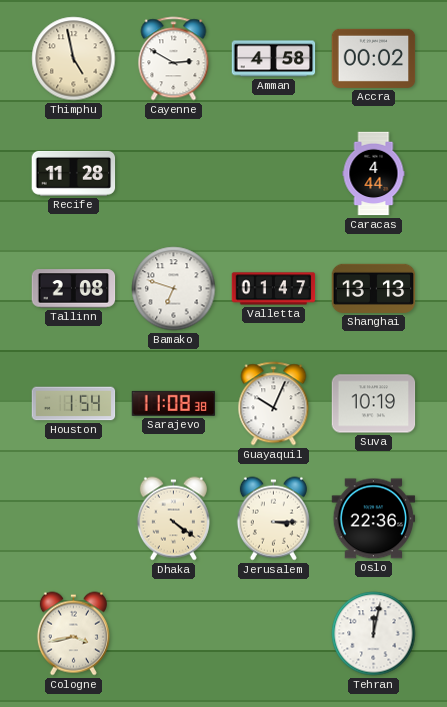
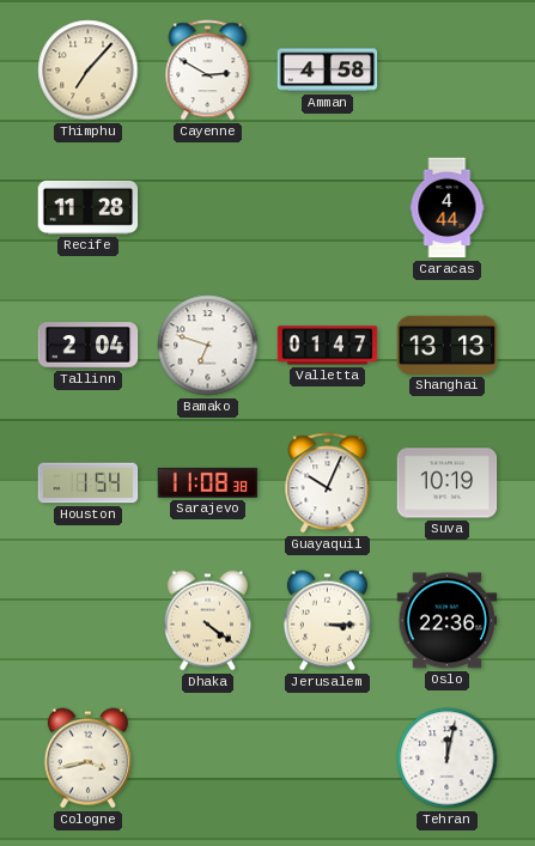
Thimphu: 4:58 -> 7:07 (89, 71)
Accra: 00:02 -> none (374, 58)
Tallinn: 2:08 -> 2:04 (89, 346)
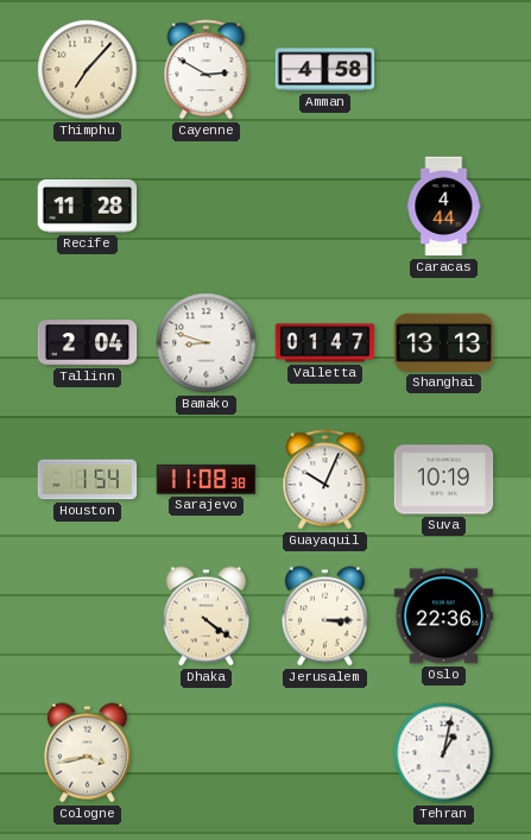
Bamako: 6:48 -> 8:48 (207, 343)
Tehran: 12:02 -> 1:02 (444, 753)
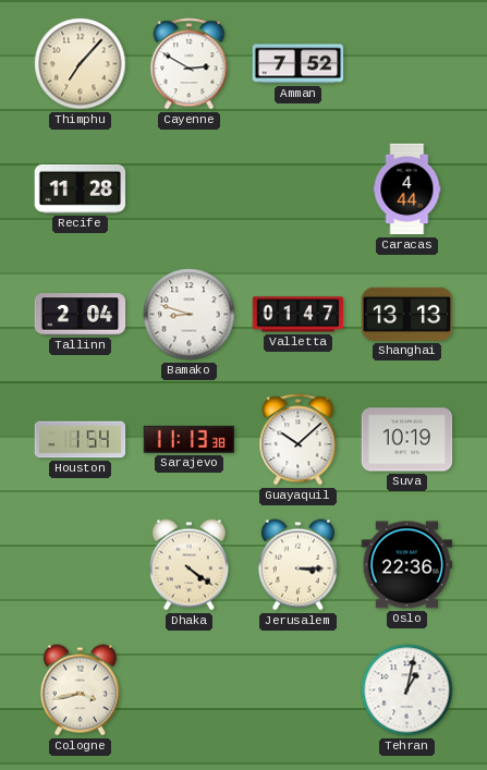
Amman: 4:58 -> 7:52 (299, 64)
Sarajevo: 11:08 -> 11:13 (190, 439)
Guayaquil: 10:04 -> 10:08 (299, 440)
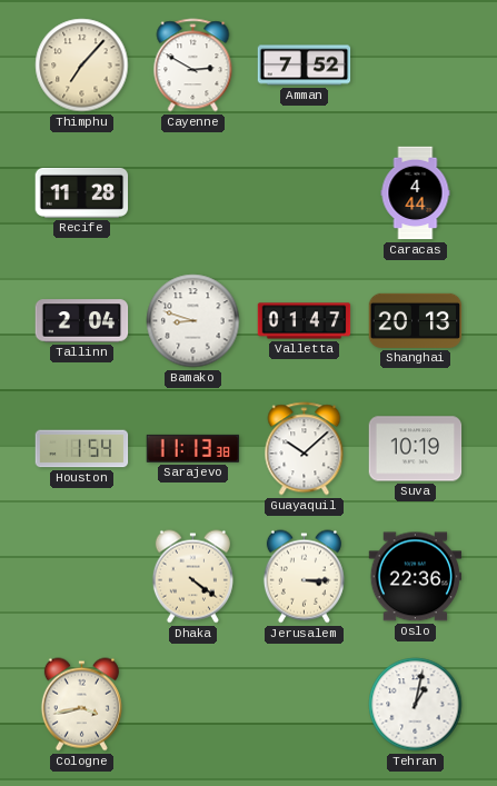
Shanghai: 13:13 -> 20:13 (416, 320)
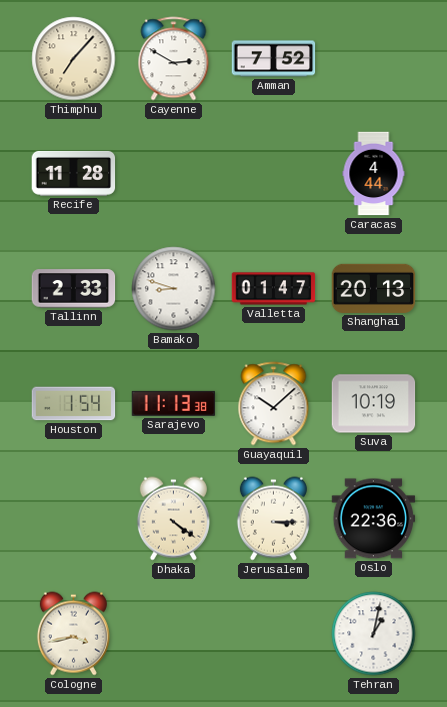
Tallinn: 2:04 -> 2:33 (74, 289)
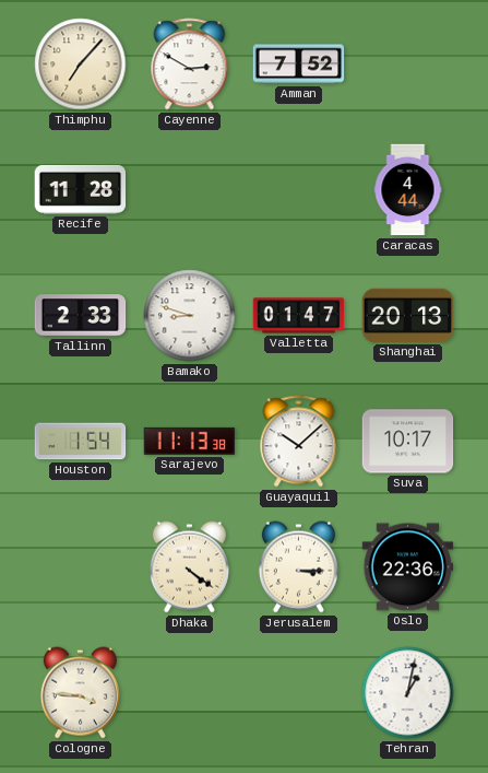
Suva: 10:19 -> 10:17 (408, 442)
Cologne: 3:43 -> 3:46 (80, 693)
